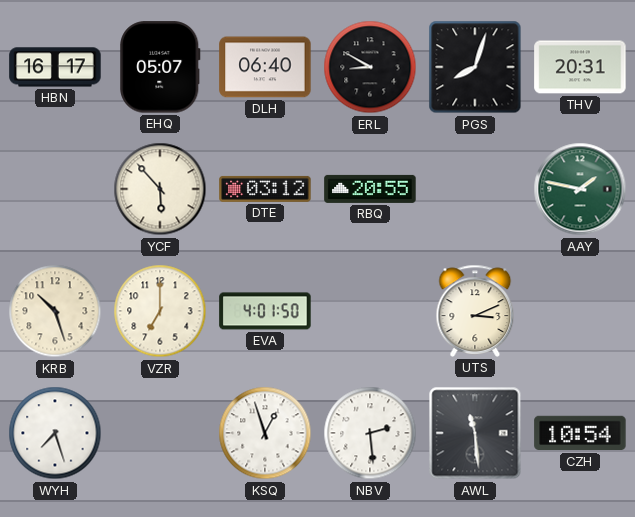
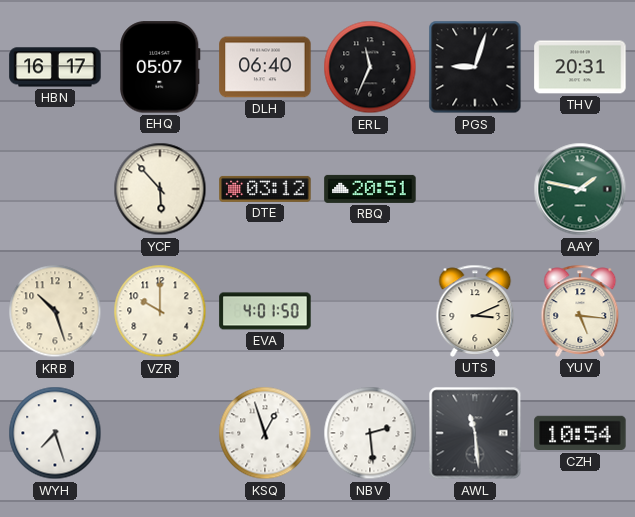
ERL: 8:50 -> 11:34 (370, 67)
PGS: 8:03 -> 9:03 (475, 67)
RBQ: 20:55 -> 20:51 (370, 189)
VZR: 7:00 -> 10:00 (160, 311)
YUV: none -> 5:16 (580, 311)
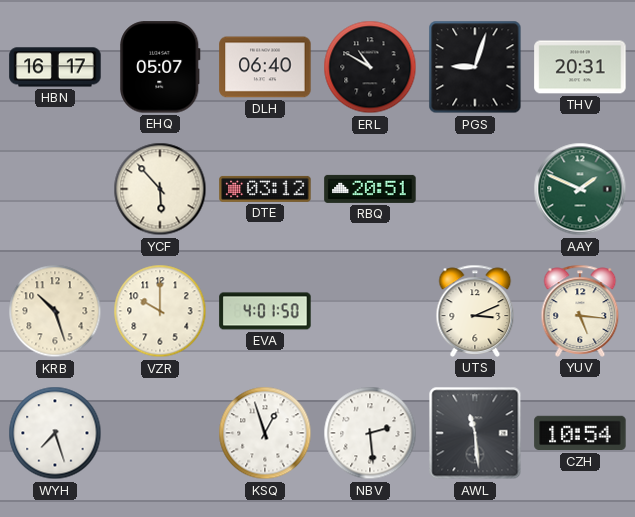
ERL: 11:34 -> 10:50 (370, 67)
AAY: 1:47 -> 1:49 (580, 189)
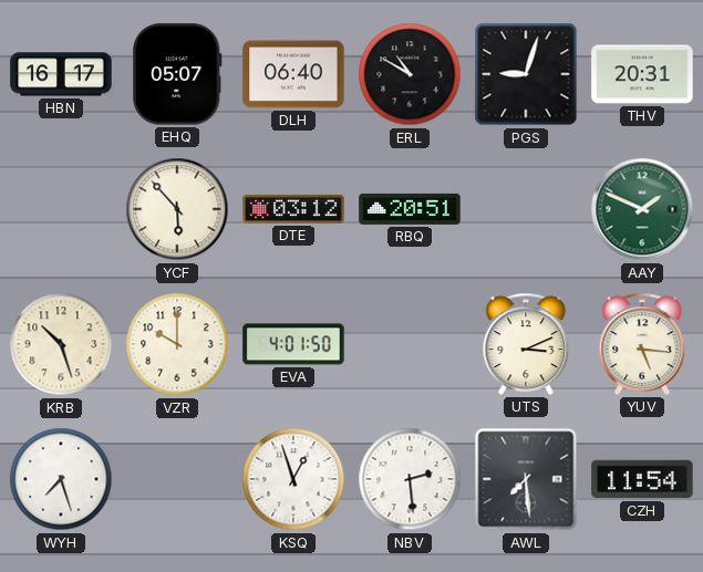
AWL: 11:29 -> 7:29 (526, 479)
CZH: 10:54 -> 11:54 (642, 479)
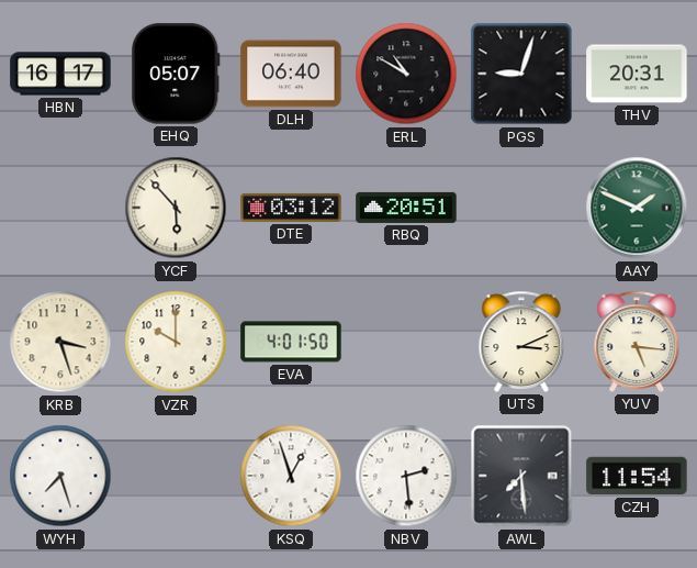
KRB: 10:27 -> 3:27 (60, 342)
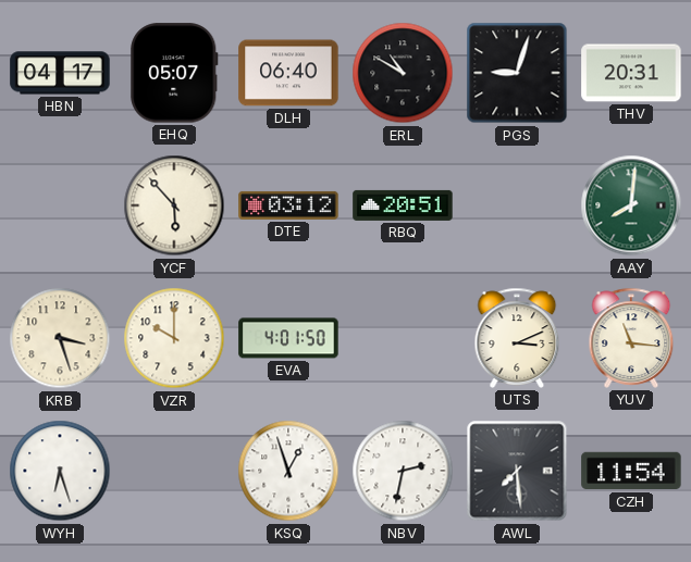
HBN: 16:17 -> 04:17 (60, 73)
AAY: 1:49 -> 8:01 (631, 205)
YUV: 5:16 -> 11:16 (631, 338)
WYH: 7:27 -> 6:27 (60, 471)
NBV: 2:29 -> 2:32 (403, 471)
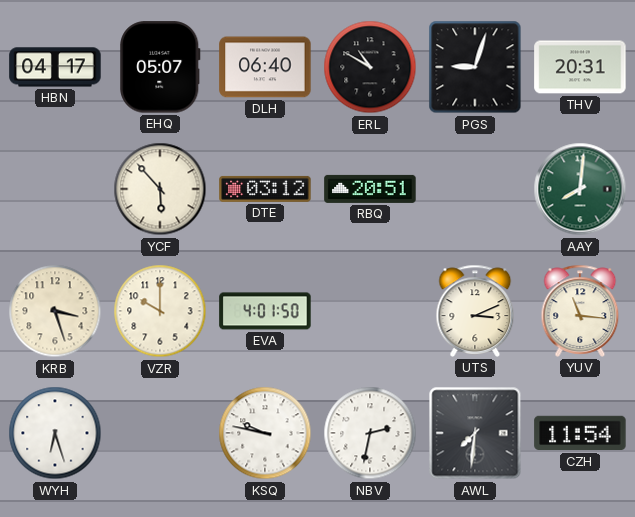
KSQ: 12:57 -> 9:47 (265, 433)
AWL: 7:29 -> 7:31 (475, 433)
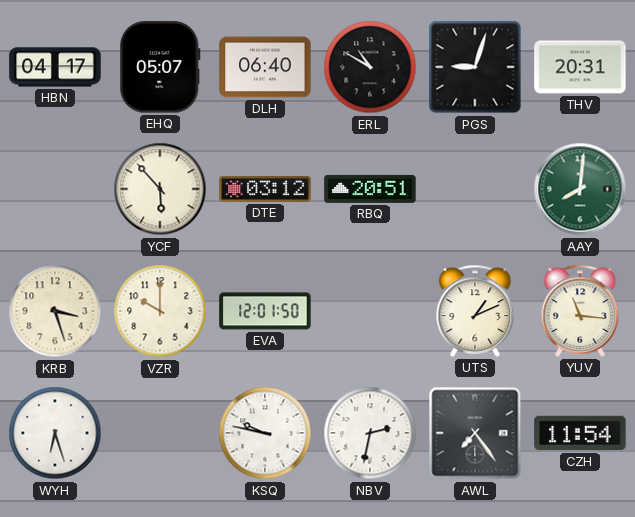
EVA: 4:01 -> 12:01 (265, 311)
UTS: 3:11 -> 1:11 (475, 311)
AWL: 7:31 -> 7:24 (475, 433)
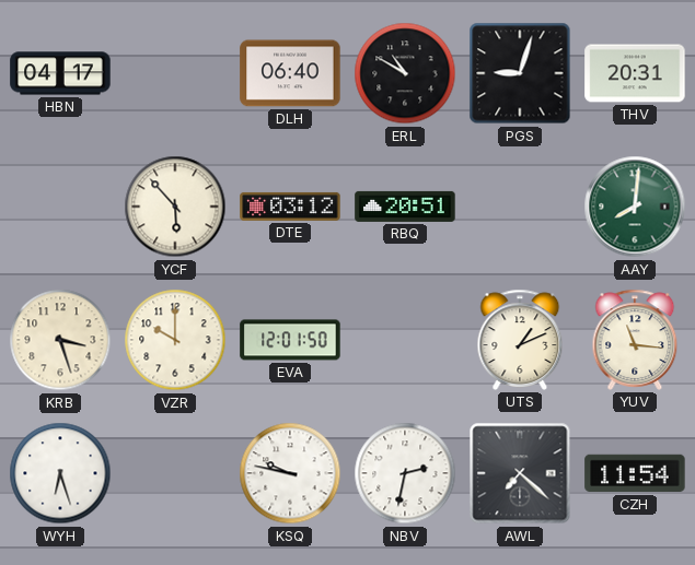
EHQ: 05:07 -> none (160, 67)
AWL: 7:24 -> 7:22 (520, 473)
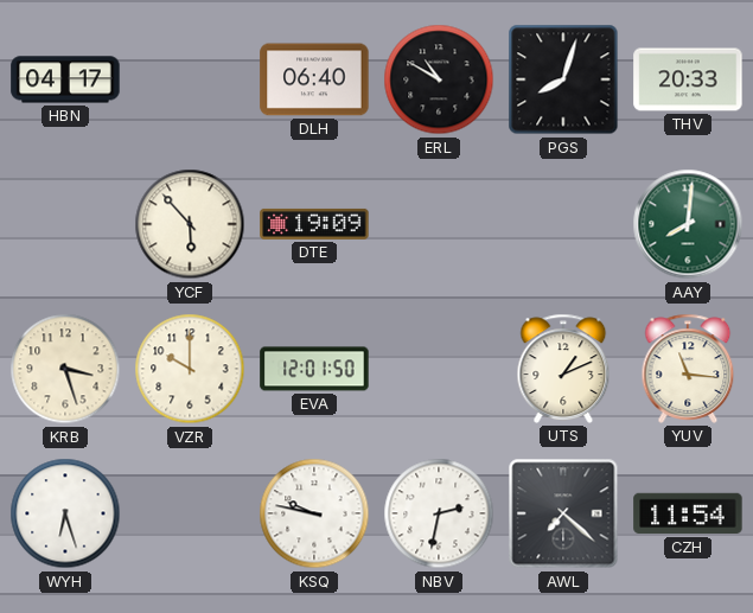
PGS: 9:03 -> 8:03 (563, 79)
THV: 20:31 -> 20:33 (688, 79)
DTE: 03:12 -> 19:09 (314, 224)
RBQ: 20:51 -> none (405, 207)
